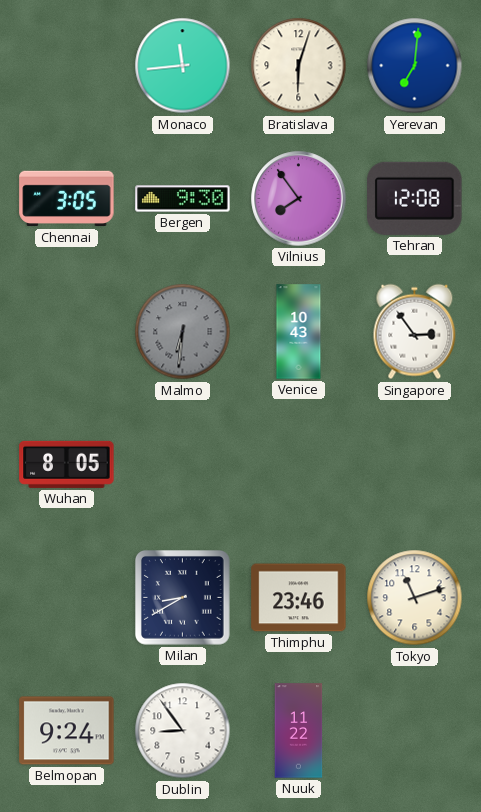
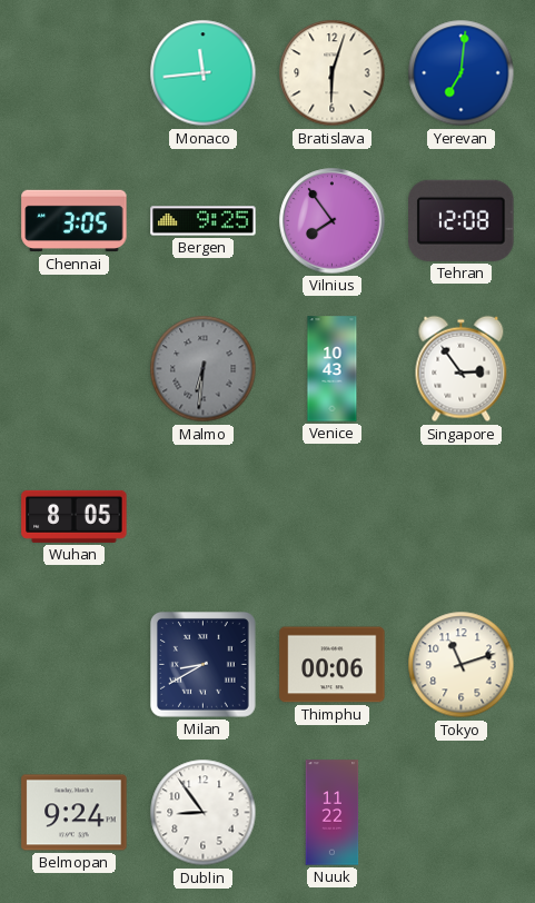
Bergen: 9:30 -> 9:25 (204, 221)
Thimphu: 23:46 -> 00:06 (333, 665)
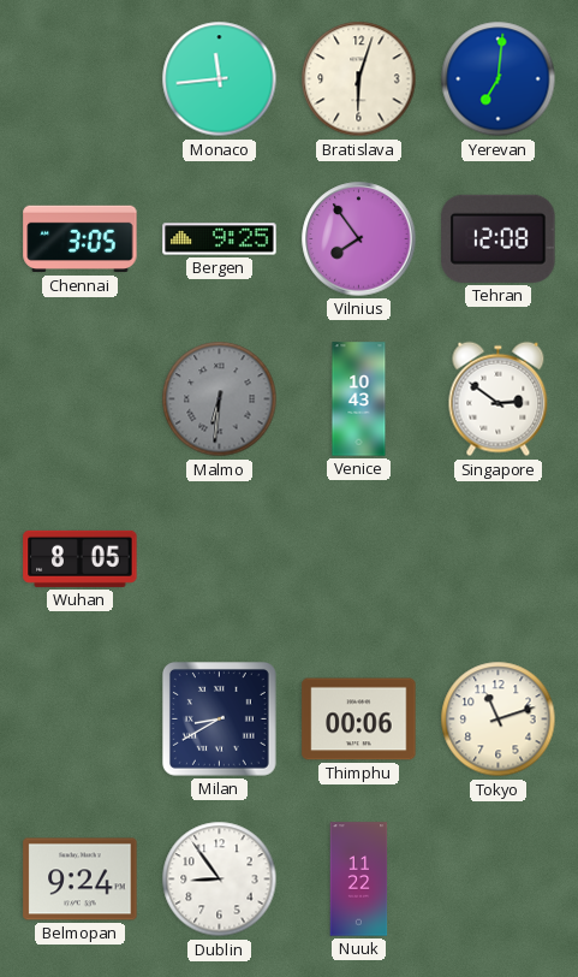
Singapore: 2:54 -> 2:51 (499, 399)
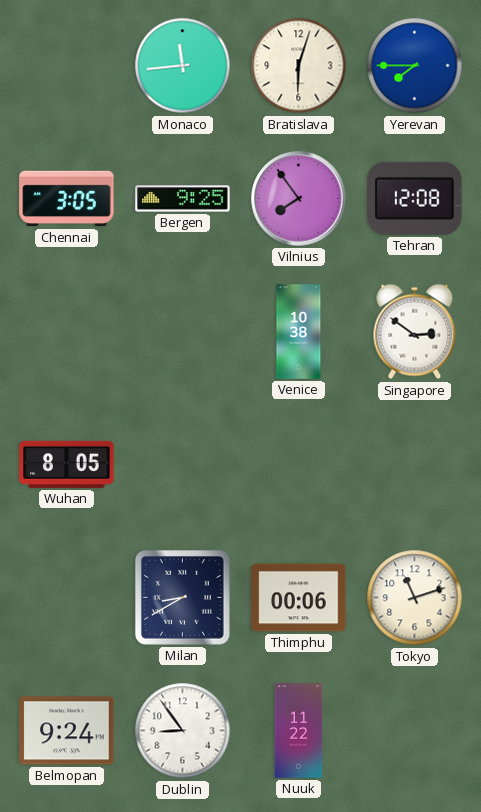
Yerevan: 7:01 -> 7:45 (415, 66)
Malmo: 6:31 -> none (220, 399)
Venice: 10:43 -> 10:38 (299, 332)
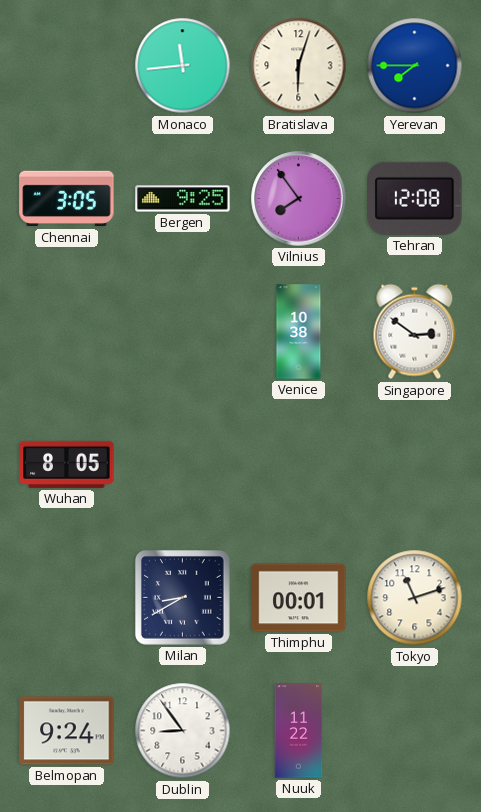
Thimphu: 00:06 -> 00:01 (299, 598)
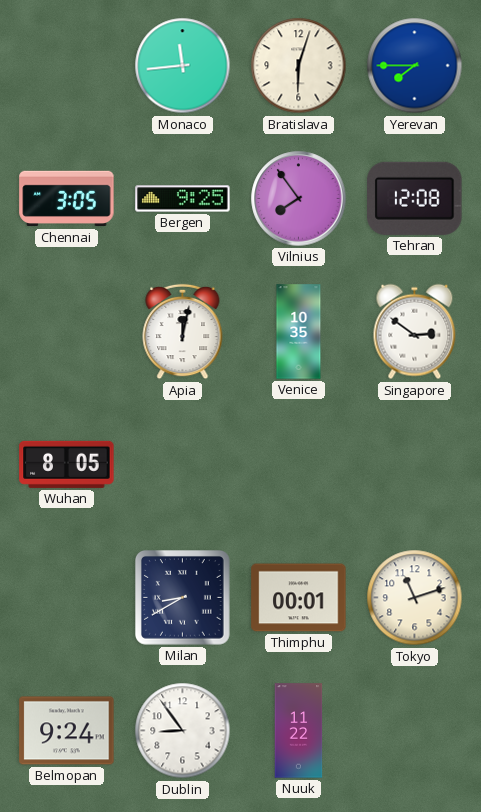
Apia: none -> 12:02 (183, 332)
Venice: 10:38 -> 10:35 (299, 332)
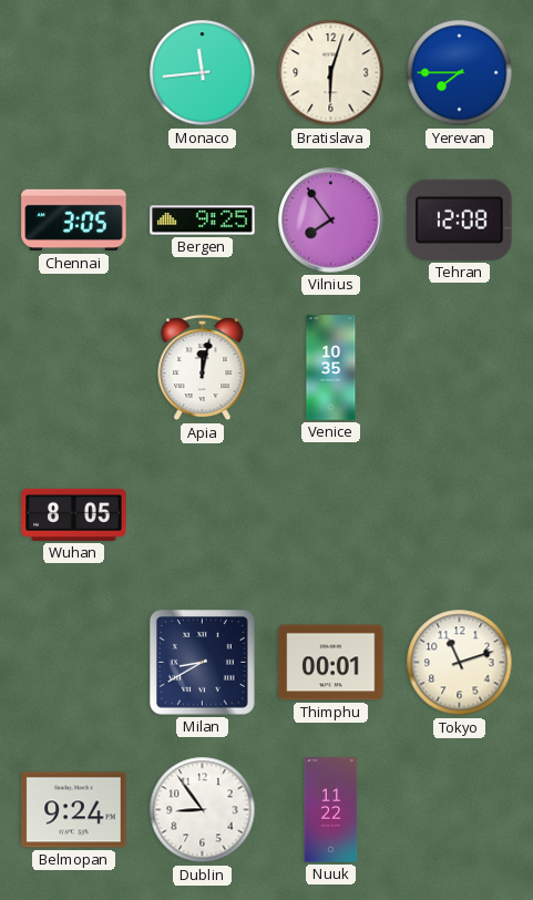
Singapore: 2:51 -> none (415, 332)
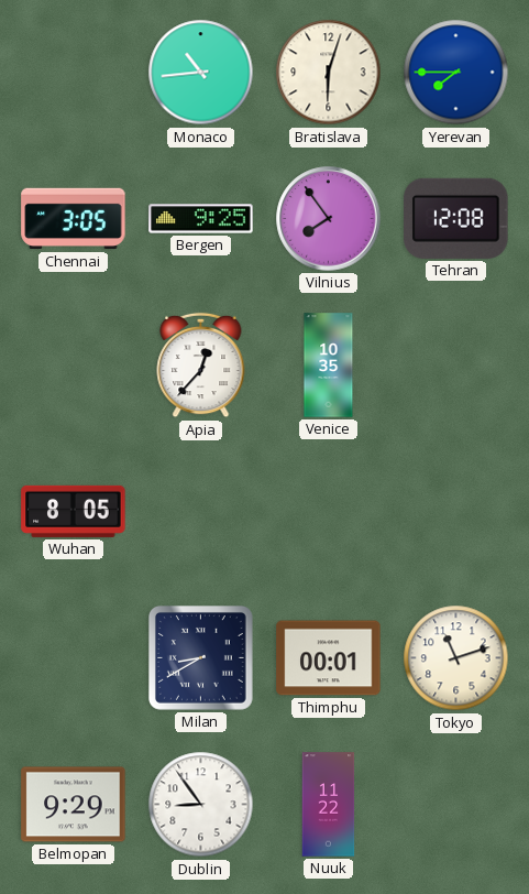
Monaco: 11:44 -> 10:44 (201, 73)
Apia: 12:02 -> 12:37 (201, 366)
Belmopan: 9:24 -> 9:29 (74, 805)
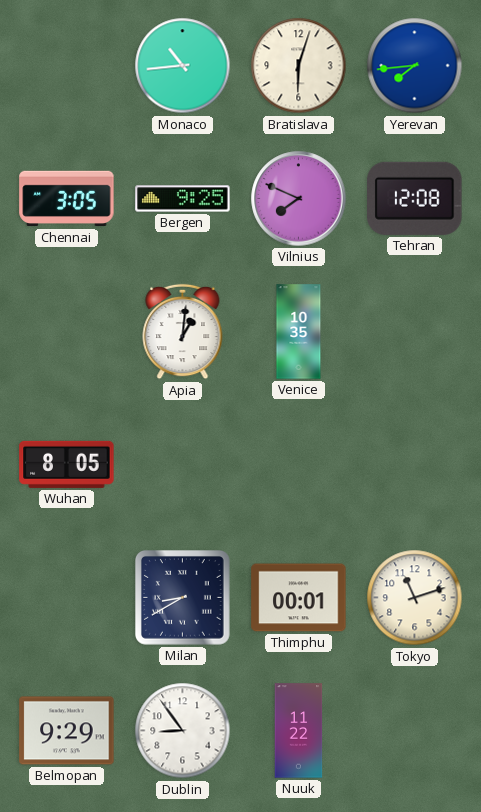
Yerevan: 7:45 -> 7:44 (415, 66)
Vilnius: 7:54 -> 7:49 (299, 199)
Apia: 12:37 -> 1:01 (183, 332)
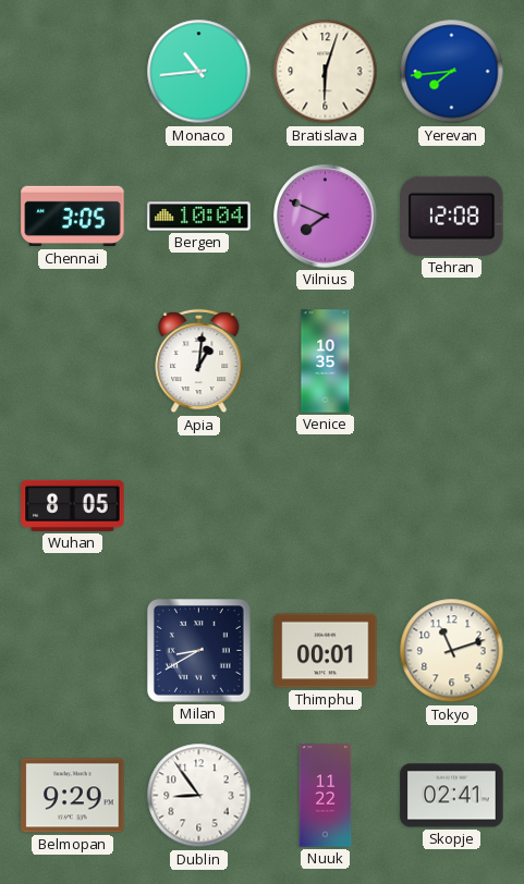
Bergen: 9:25 -> 10:04 (199, 217)
Skopje: none -> 02:41 (452, 796)
